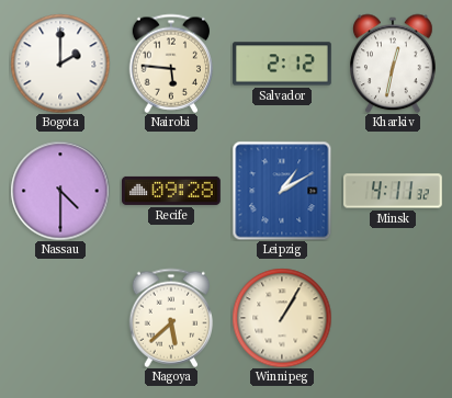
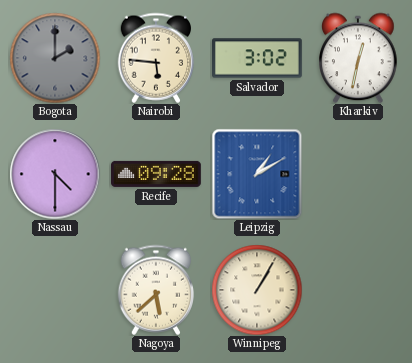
Bogota dial: white -> grey (55, 58)
Salvador: 2:12 -> 3:02 (258, 58)
Minsk: 4:11 -> none (394, 191)
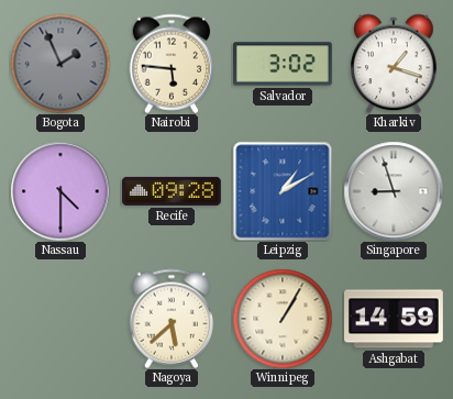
Bogota: 2:00 -> 1:56 (60, 64)
Kharkiv: 12:32 -> 1:18 (394, 64)
Singapore: none -> 8:57 (394, 191)
Ashgabat: none -> 14:59 (395, 319)
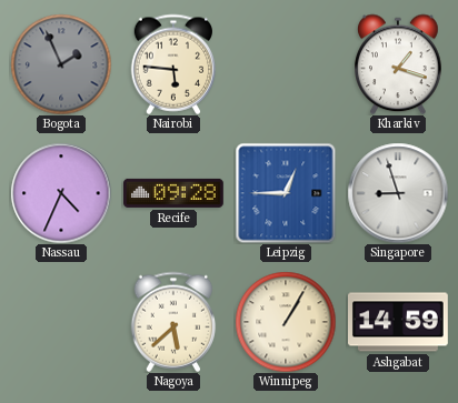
Salvador: 3:02 -> none (284, 64)
Nassau: 4:30 -> 4:34 (61, 193)
Leipzig: 1:10 -> 12:45 (286, 193)
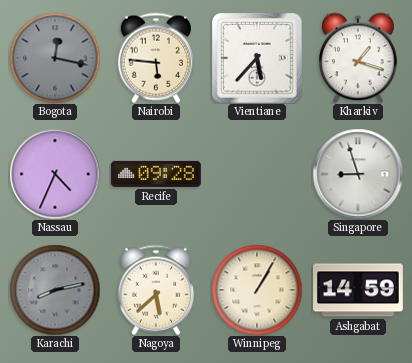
Bogota: 1:56 -> 12:17 (55, 58)
Vientiane: none -> 5:37 (257, 58)
Leipzig: 12:45 -> none (286, 193)
Karachi: none -> 8:13 (55, 290)
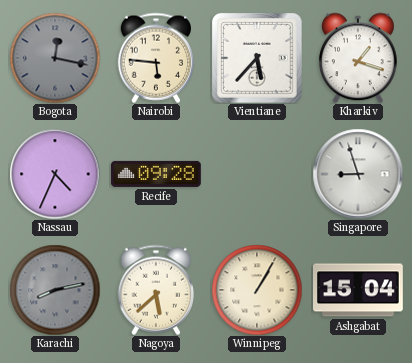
Ashgabat: 14:59 -> 15:04 (359, 290)
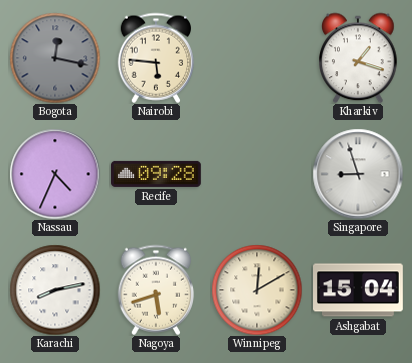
Vientiane: 5:37 -> none (257, 58)
Karachi dial: grey -> white (55, 290)
Nagoya: 5:38 -> 5:42 (156, 290)
Winnipeg: 1:05 -> 12:10 (257, 290)
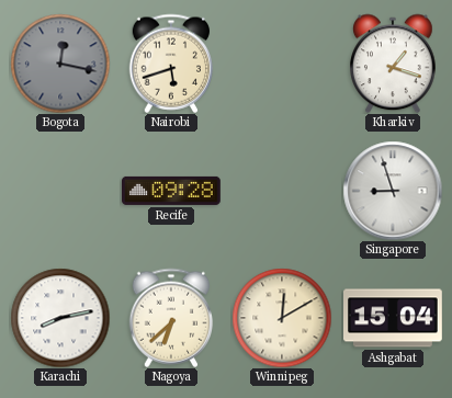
Nairobi: 5:46 -> 5:42 (171, 64)
Nassau: 4:34 -> none (55, 174)
Nagoya: 5:42 -> 6:38 (171, 318)
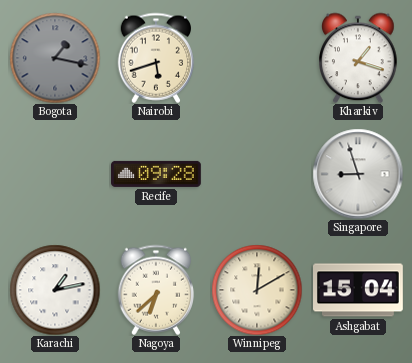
Bogota: 12:17 -> 1:17 (55, 58)
Karachi: 8:13 -> 1:13 (55, 290)
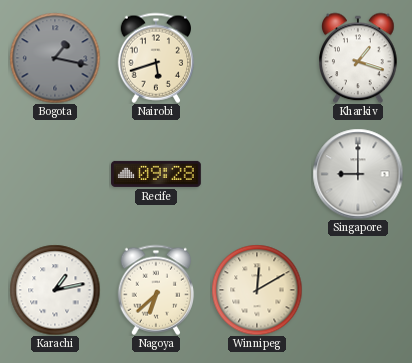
Singapore: 8:57 -> 9:00 (358, 174)
Ashgabat: 15:04 -> none (359, 290)
